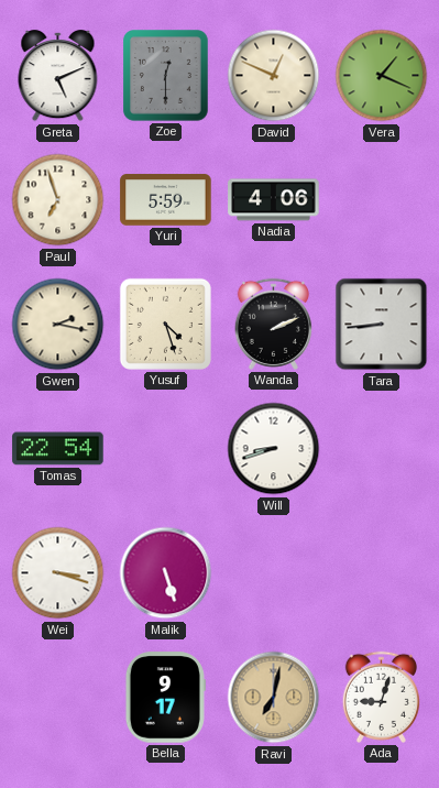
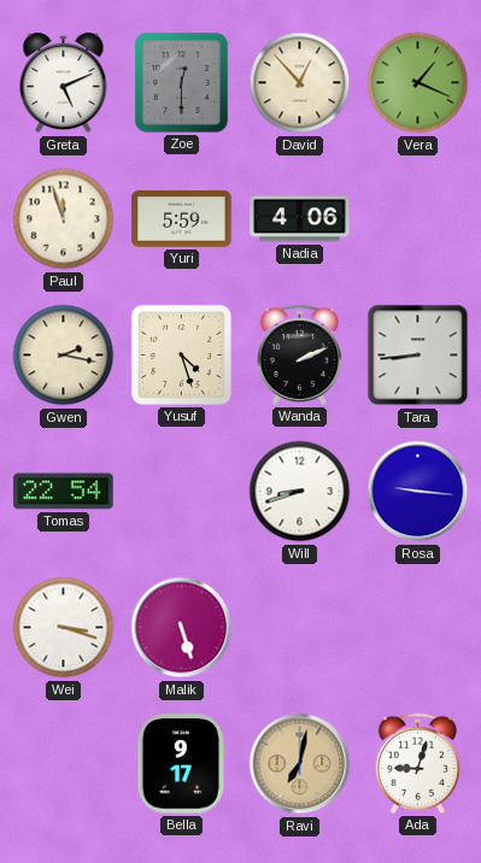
David: 12:49 -> 12:53 (300, 83)
Paul: 6:57 -> 11:57 (64, 219)
Rosa: none -> 9:16 (418, 492)
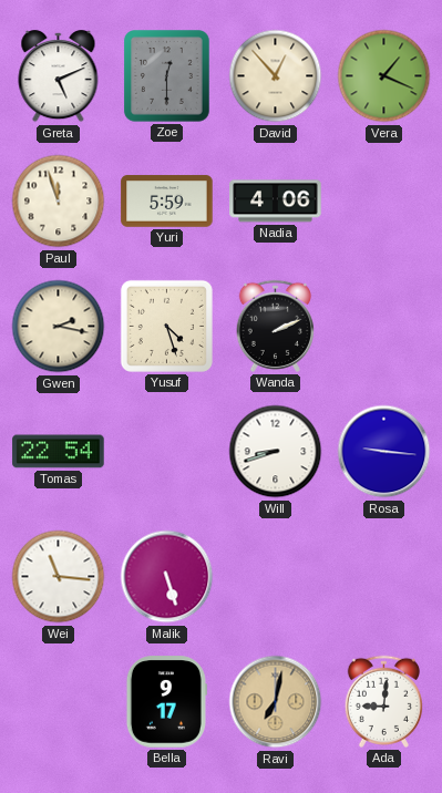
Tara: 8:44 -> none (418, 356)
Wei: 3:18 -> 11:16 (59, 577)
Ada: 9:03 -> 9:01 (383, 701)
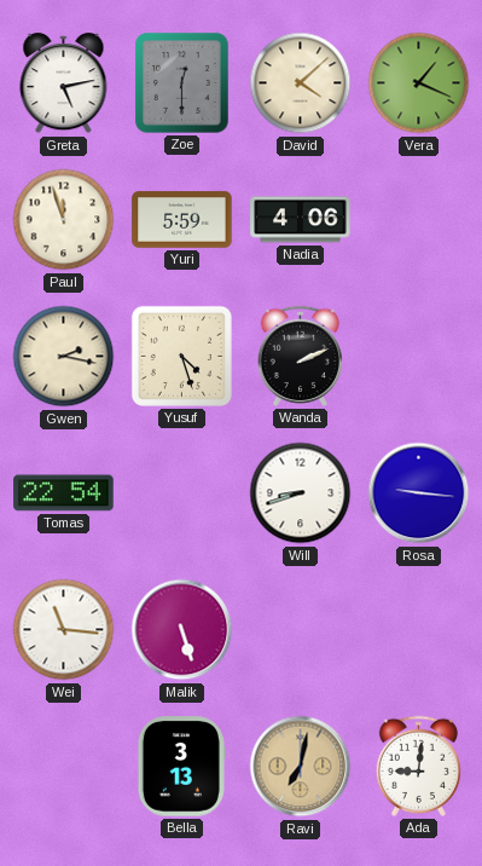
Greta: 5:11 -> 5:13 (64, 83)
David: 12:53 -> 4:08 (301, 83)
Bella: 9:17 -> 3:13 (181, 767)
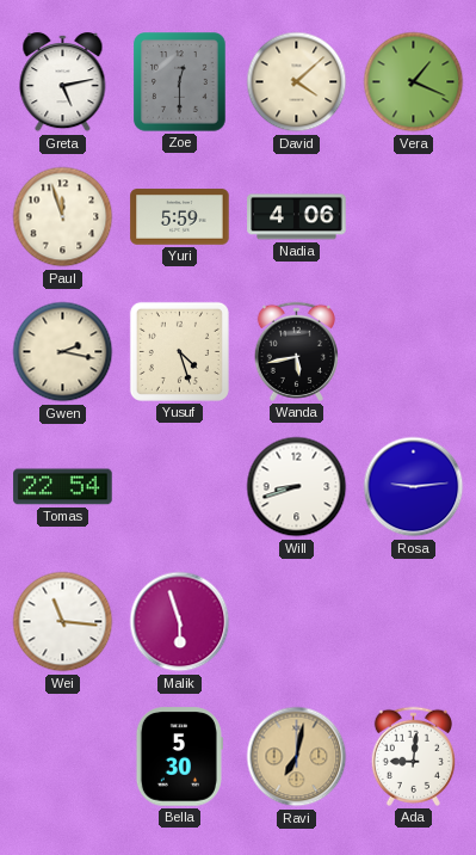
Wanda: 2:11 -> 5:43 (296, 351)
Rosa: 9:16 -> 9:14 (414, 487)
Malik: 5:27 -> 5:57 (180, 622)
Bella: 3:13 -> 5:30 (179, 757)
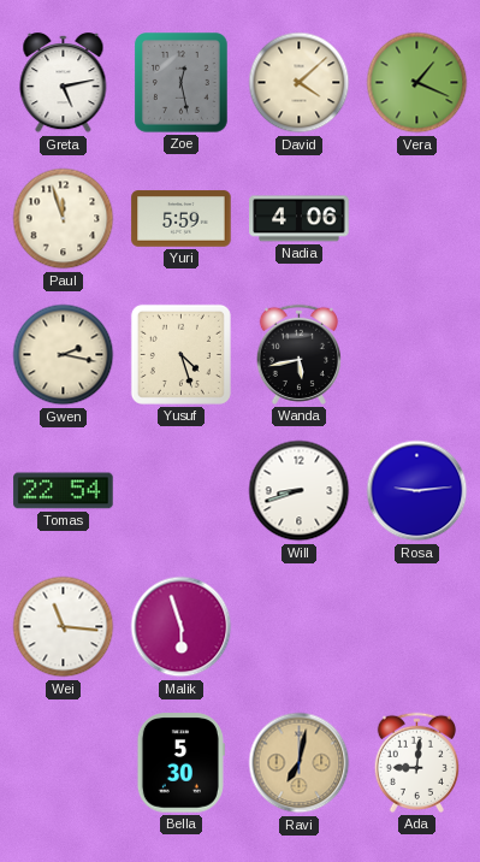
Zoe: 12:30 -> 12:28 (182, 83)
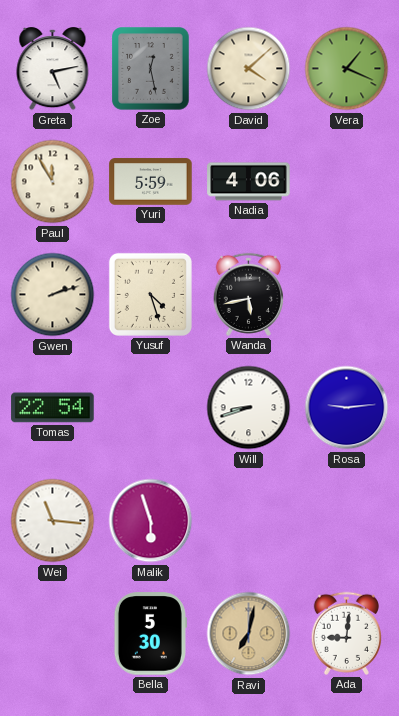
Paul: 11:57 -> 11:55 (53, 182)
Gwen: 2:17 -> 2:12 (53, 295)
